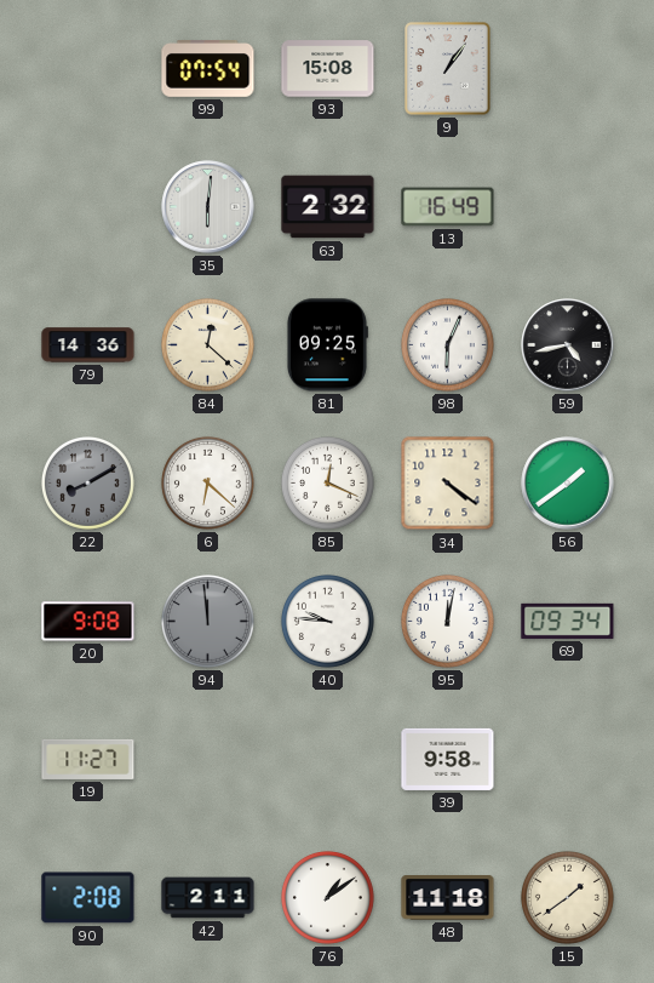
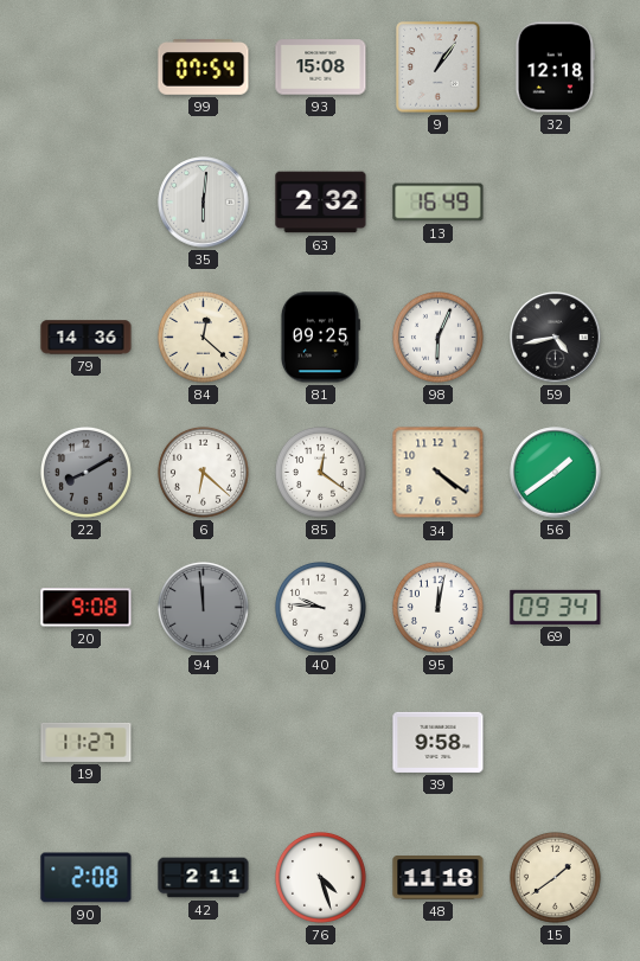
32: none -> 12:18 (555, 68)
85: 12:19 -> 12:21 (320, 472)
76: 1:09 -> 4:27 (320, 877)
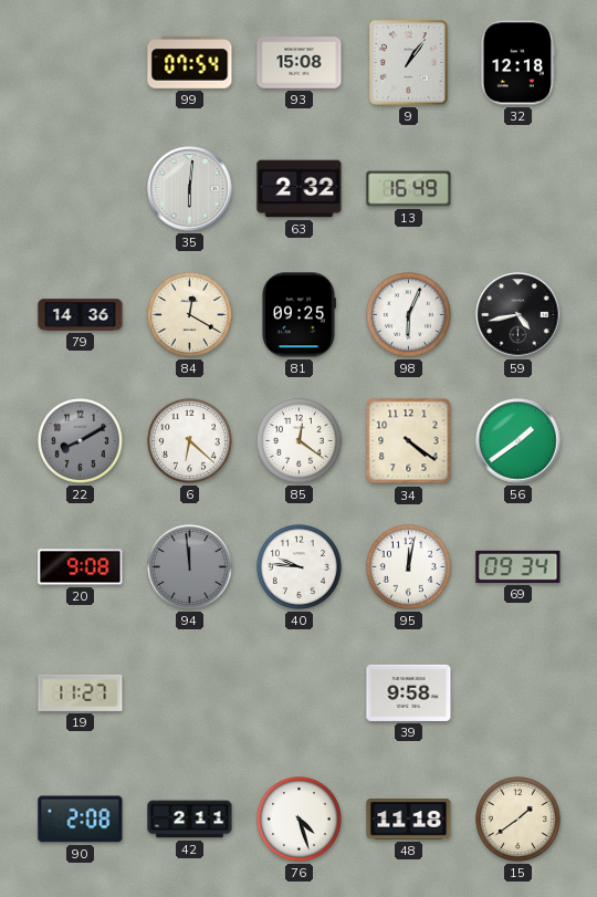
84: 12:22 -> 12:20 (189, 314)
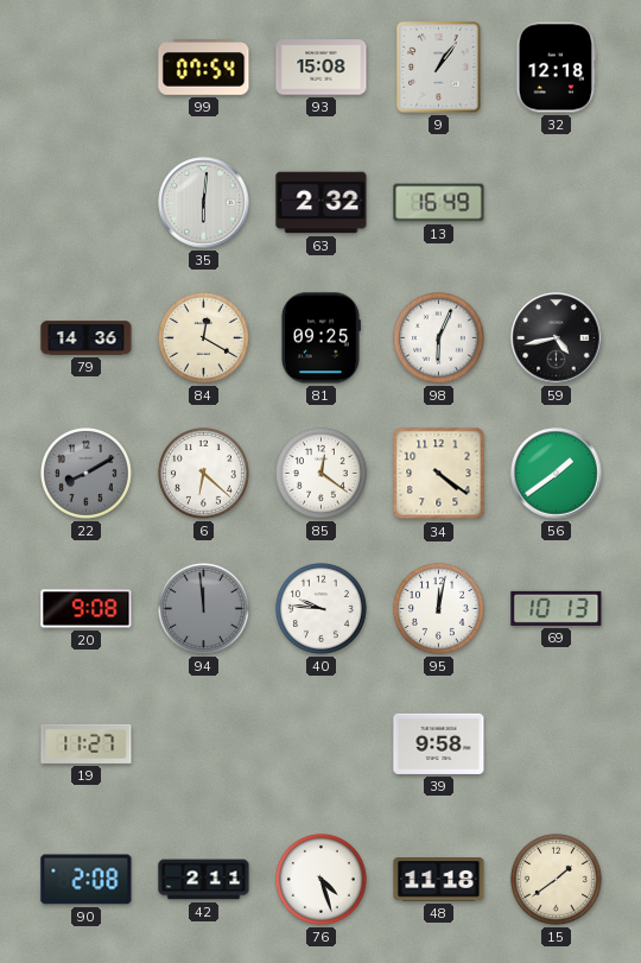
69: 09:34 -> 10:13 (557, 608)
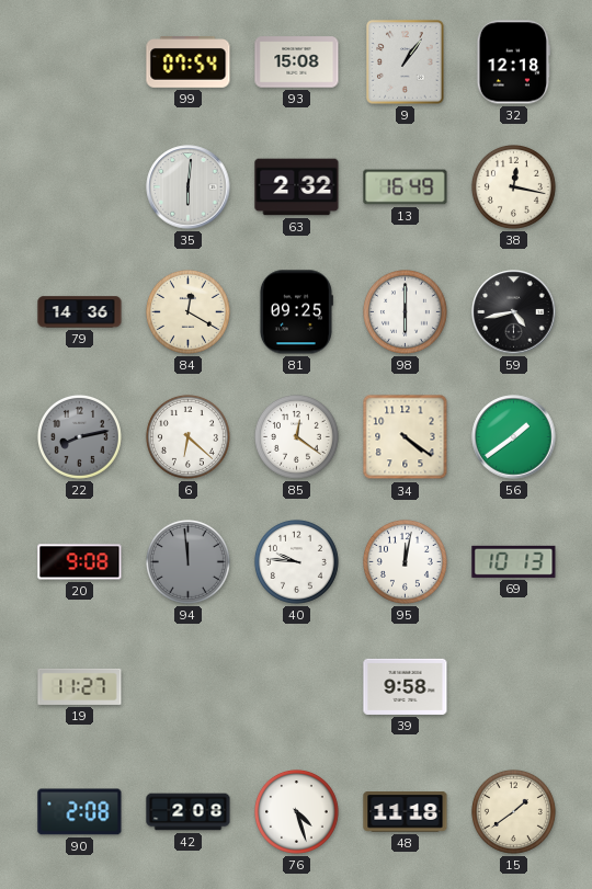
38: none -> 12:17 (513, 186)
98: 6:04 -> 6:00 (405, 311)
22: 8:10 -> 8:13 (79, 436)
42: 2:11 -> 2:08 (189, 812)
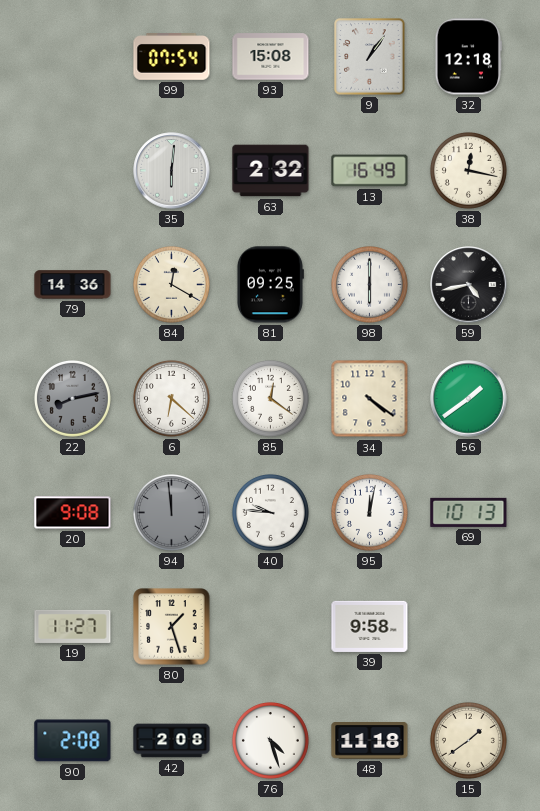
80: none -> 1:27 (172, 627)
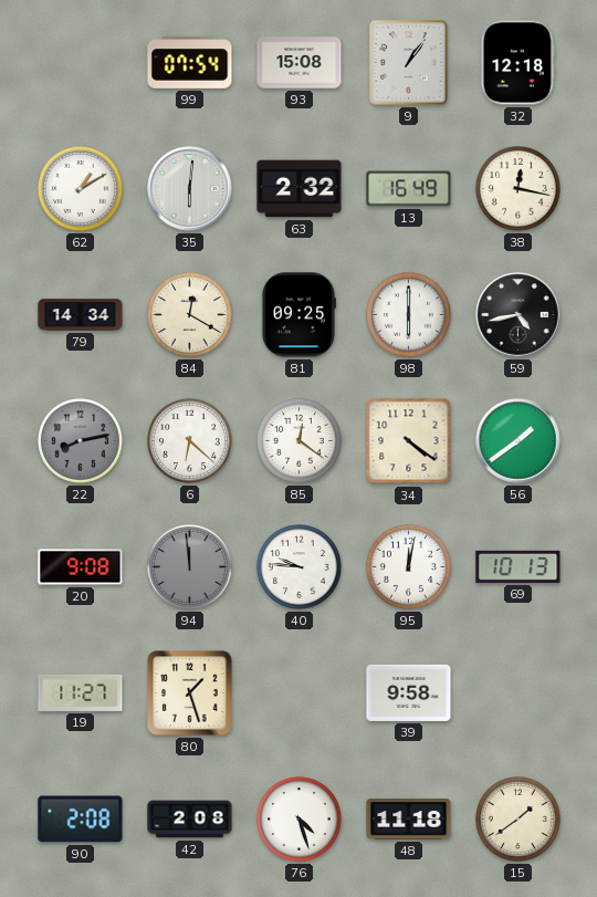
62: none -> 1:10 (80, 188)
79: 14:36 -> 14:34 (81, 315)
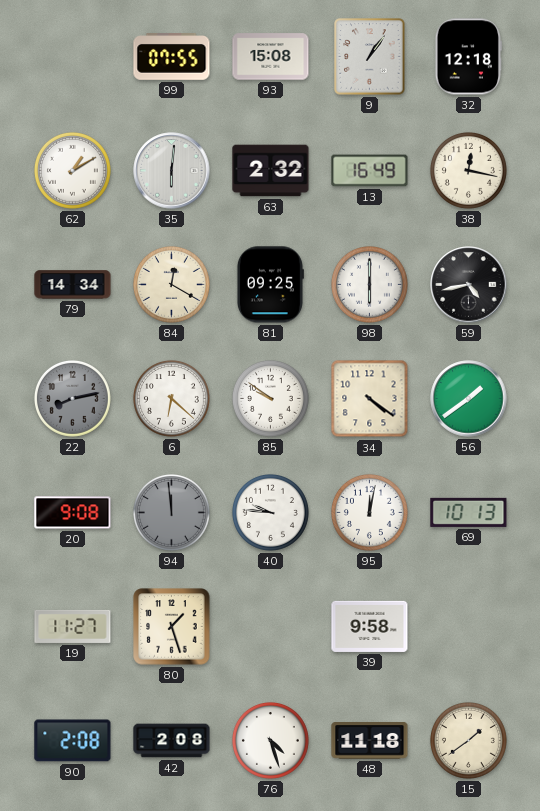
99: 07:54 -> 07:55 (172, 57)
85: 12:21 -> 9:51 (270, 398)
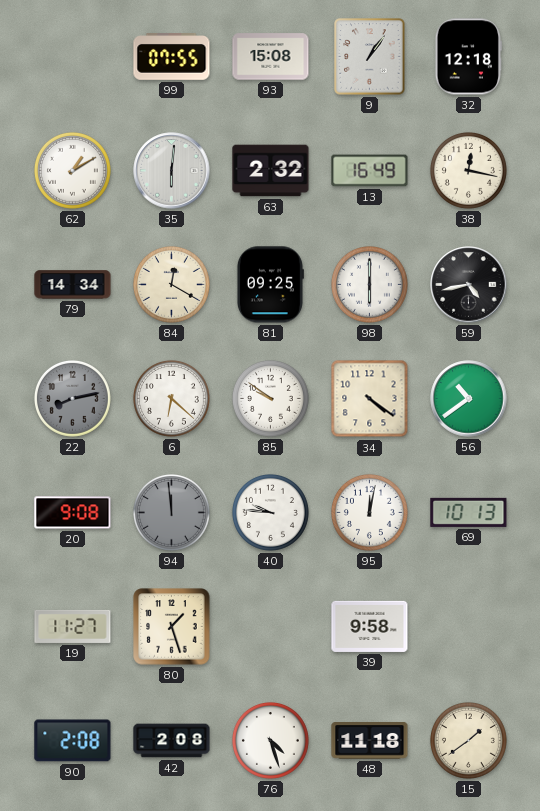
56: 1:39 -> 10:39 (469, 399)
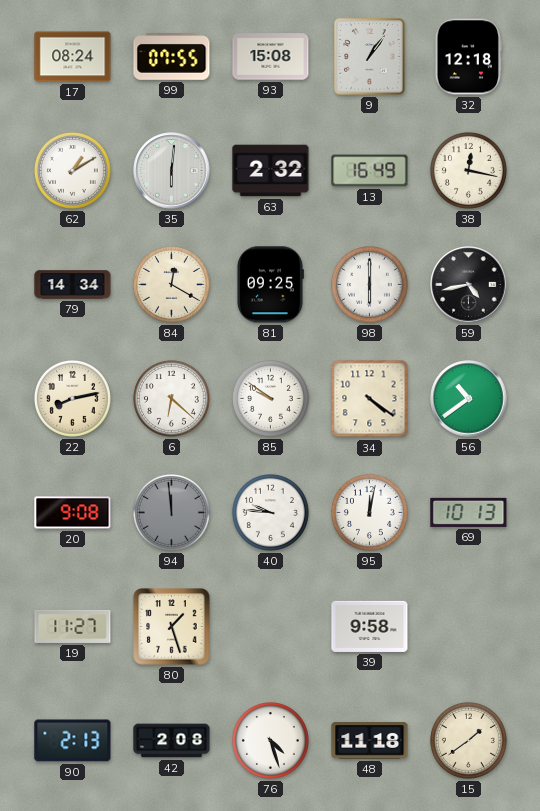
17: none -> 08:24 (73, 57)
22 dial: grey -> cream (72, 398)
90: 2:08 -> 2:13 (73, 741)
